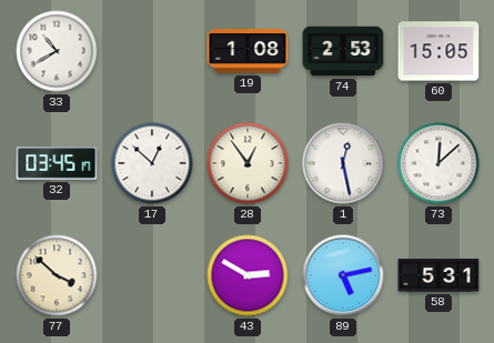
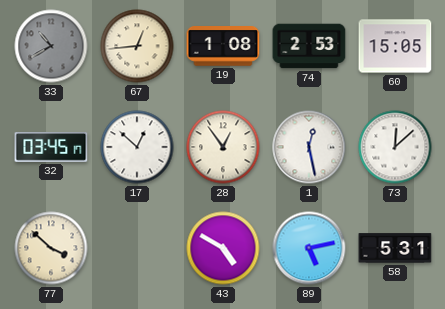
33 dial: white -> grey (51, 46)
67: none -> 12:44 (137, 46)
43: 2:50 -> 4:50 (223, 248)
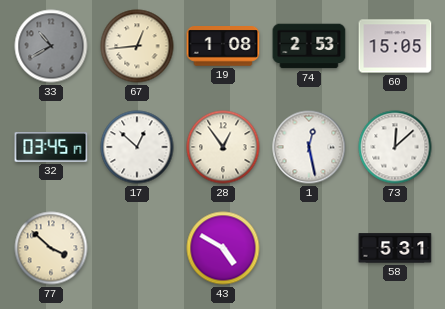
89: 5:13 -> none (309, 248)
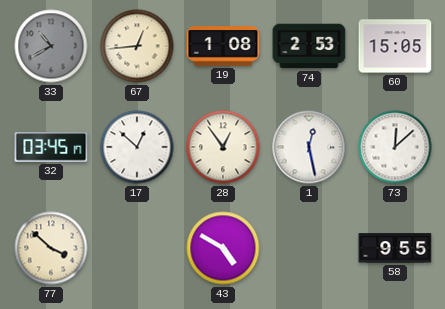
58: 5:31 -> 9:55 (395, 248)
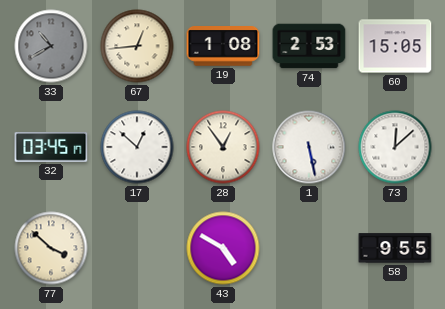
1: 12:28 -> 5:28 (309, 147)
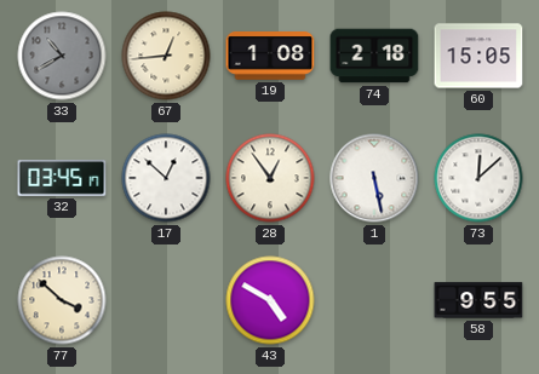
74: 2:53 -> 2:18 (374, 56)
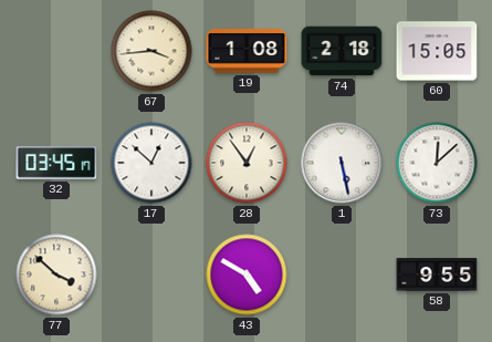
33: 10:40 -> none (62, 56)
67: 12:44 -> 3:44 (151, 51)
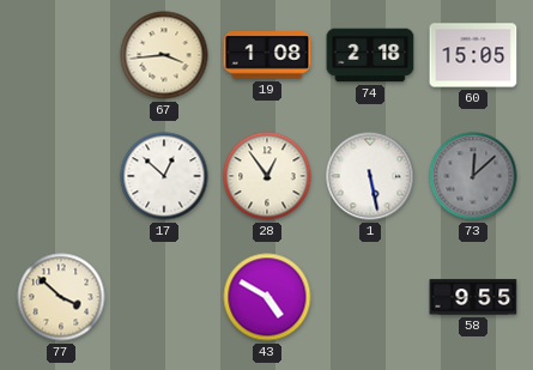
32: 03:45 -> none (56, 163)
73 dial: white -> grey (473, 176)
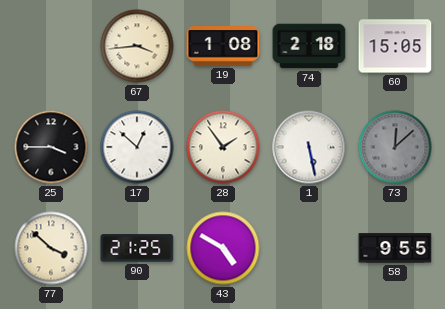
25: none -> 3:45 (51, 147)
28: 12:54 -> 1:54 (223, 147)
90: none -> 21:25 (137, 248)
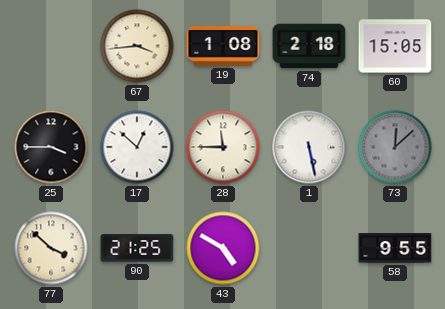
28: 1:54 -> 11:45 (223, 147)
